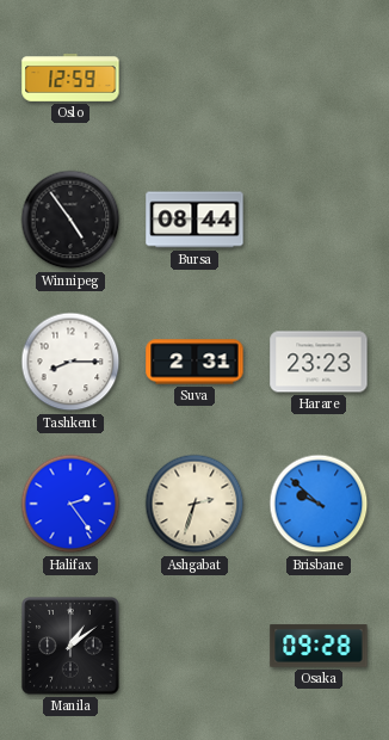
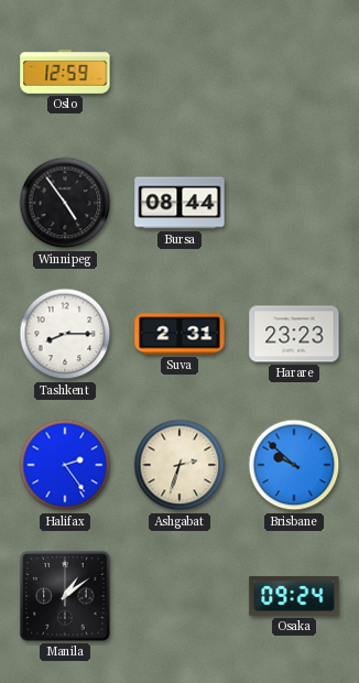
Osaka: 09:28 -> 09:24 (294, 596)
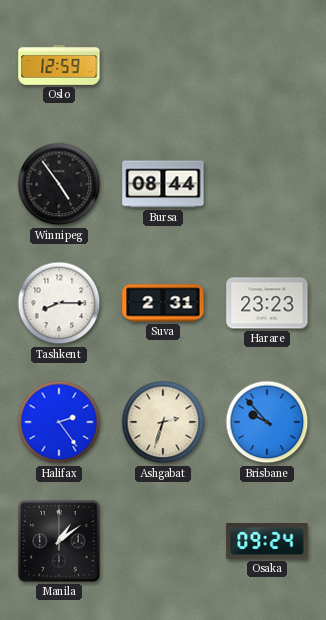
Brisbane: 9:52 -> 9:53 (267, 422)
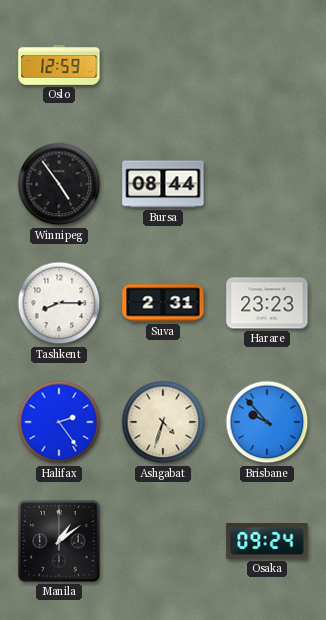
Ashgabat: 2:33 -> 4:33 (163, 422)
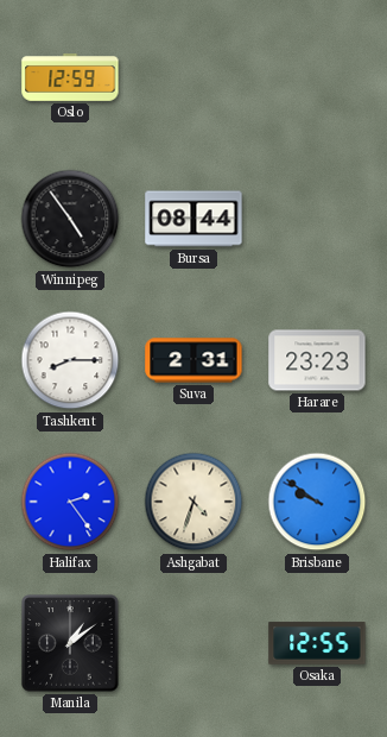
Brisbane: 9:53 -> 9:51 (317, 502)
Osaka: 09:24 -> 12:55 (317, 643)
